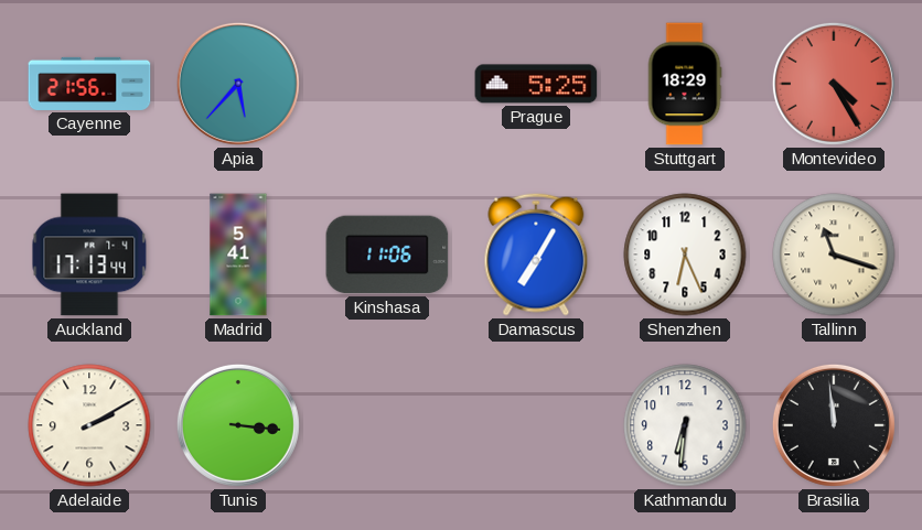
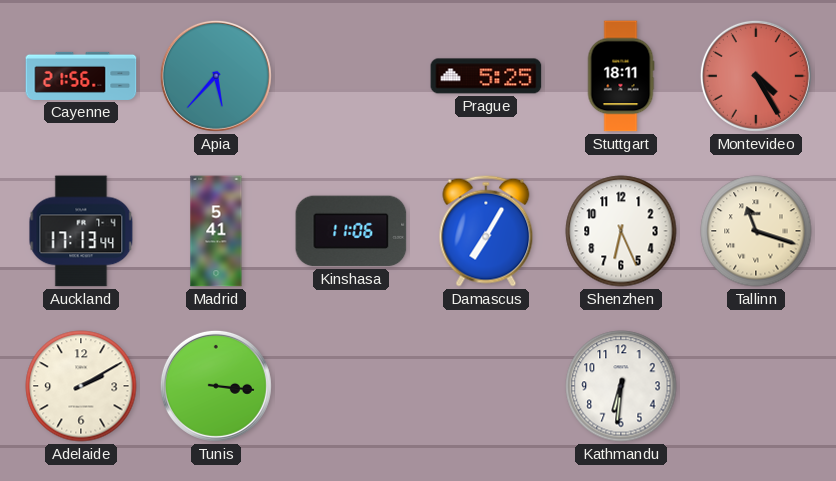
Stuttgart: 18:29 -> 18:11 (621, 76)
Brasilia: 11:59 -> none (834, 425)
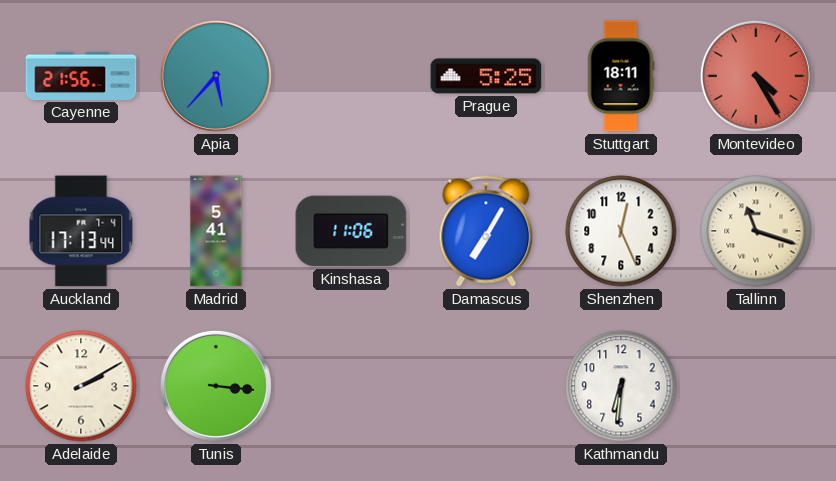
Shenzhen: 6:26 -> 12:26 (621, 231)
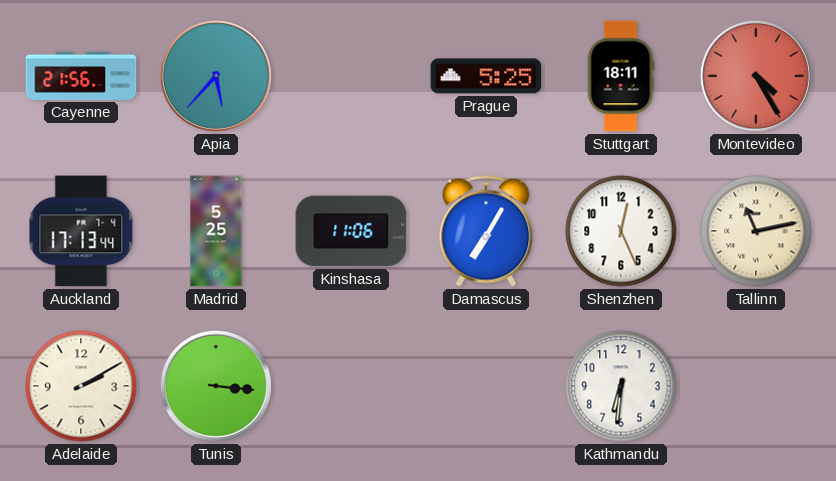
Madrid: 5:41 -> 5:25 (216, 231)
Tallinn: 11:18 -> 11:13 (756, 231)
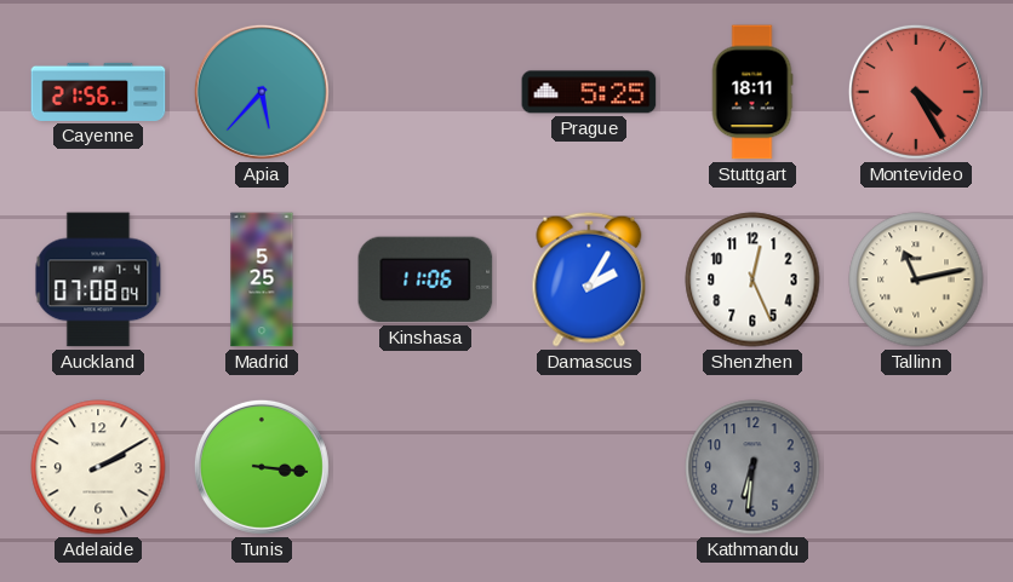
Auckland: 17:13 -> 07:08 (98, 280)
Damascus: 7:05 -> 2:05 (589, 280)
Kathmandu dial: white -> grey (752, 467)
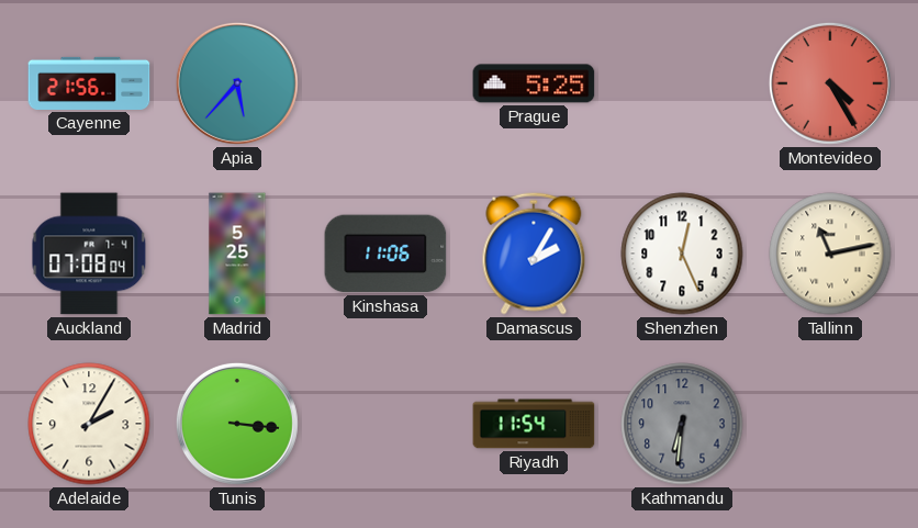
Stuttgart: 18:11 -> none (752, 92)
Adelaide: 2:10 -> 2:05 (89, 424)
Riyadh: none -> 11:54 (534, 424)
